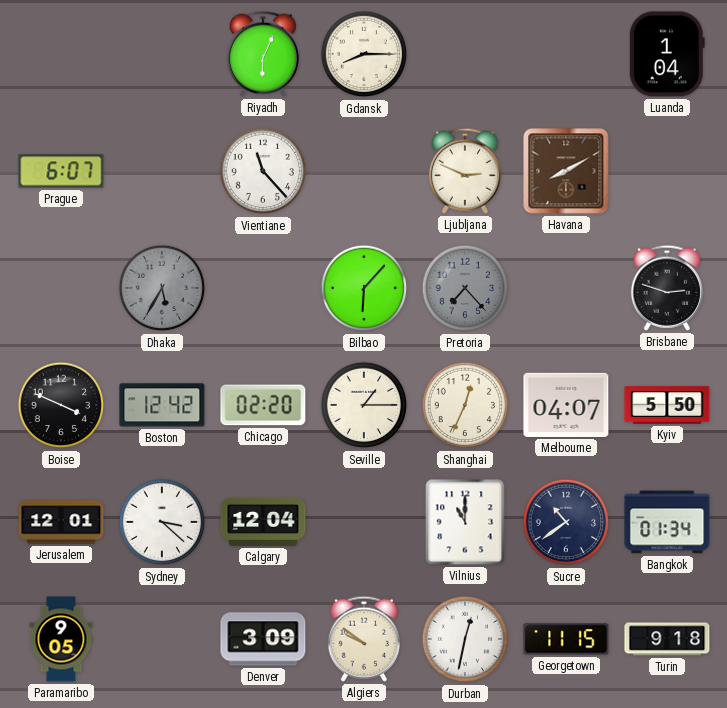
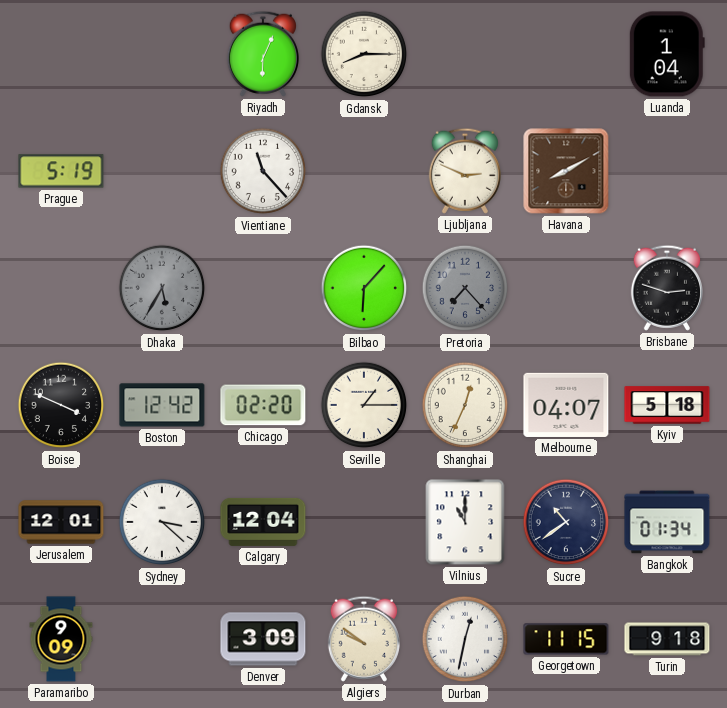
Prague: 6:07 -> 5:19 (61, 171)
Kyiv: 5:50 -> 5:18 (667, 405)
Paramaribo: 9:05 -> 9:09 (61, 639)
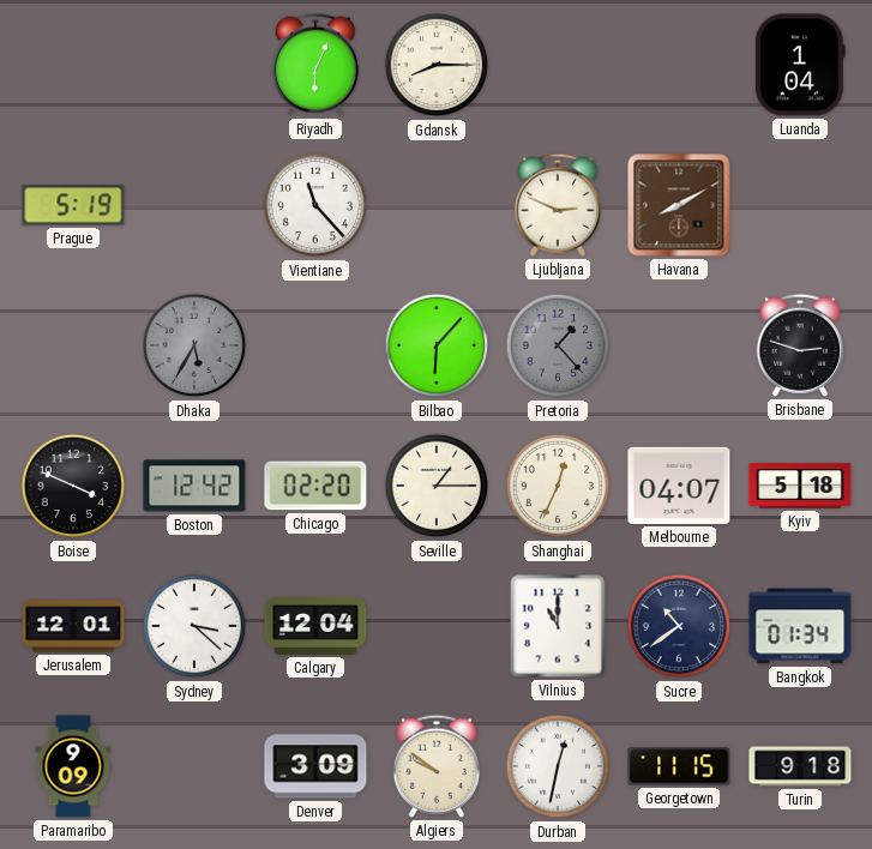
Pretoria: 7:23 -> 1:23 (558, 345)
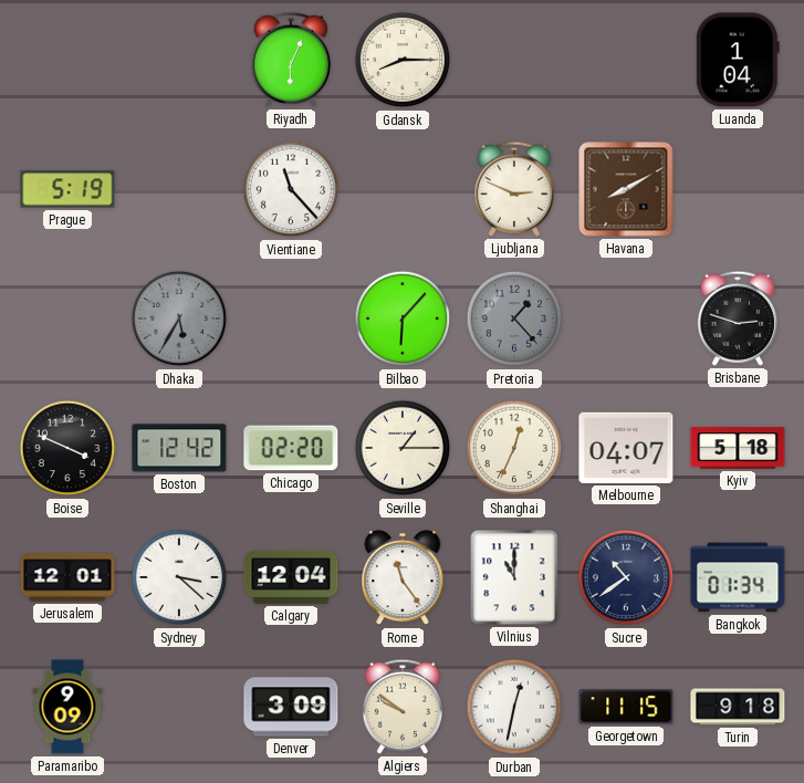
Rome: none -> 11:24 (403, 577)
